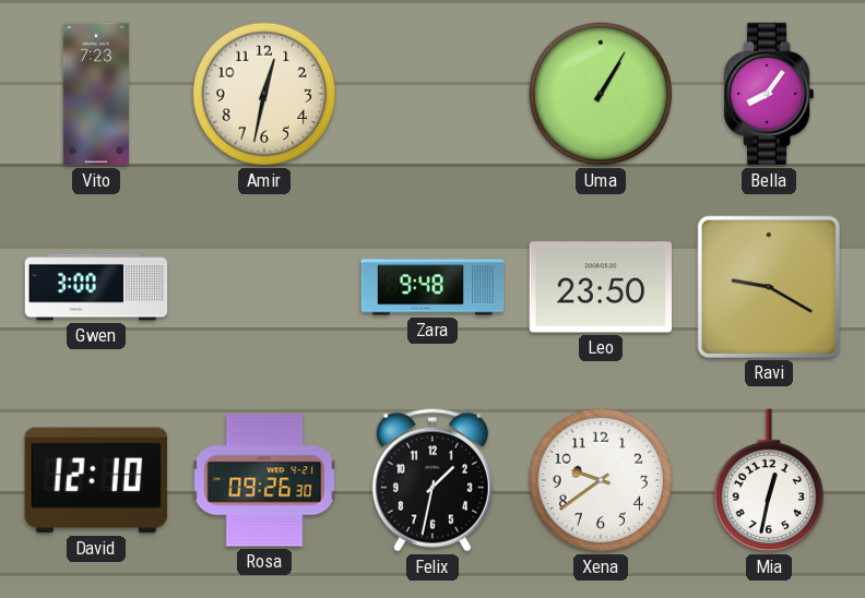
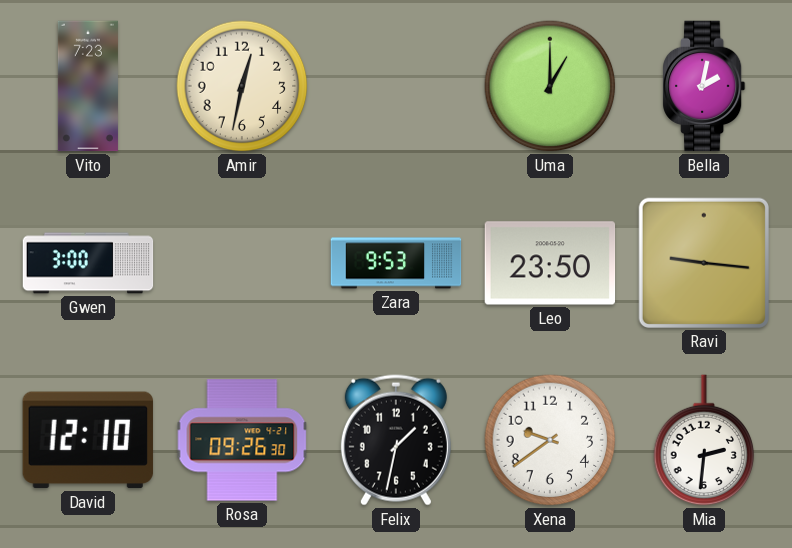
Uma: 1:05 -> 1:00 (550, 86)
Bella: 8:06 -> 2:02 (704, 86)
Zara: 9:48 -> 9:53 (396, 263)
Ravi: 9:20 -> 9:16 (703, 262)
Mia: 12:32 -> 2:31 (704, 440)
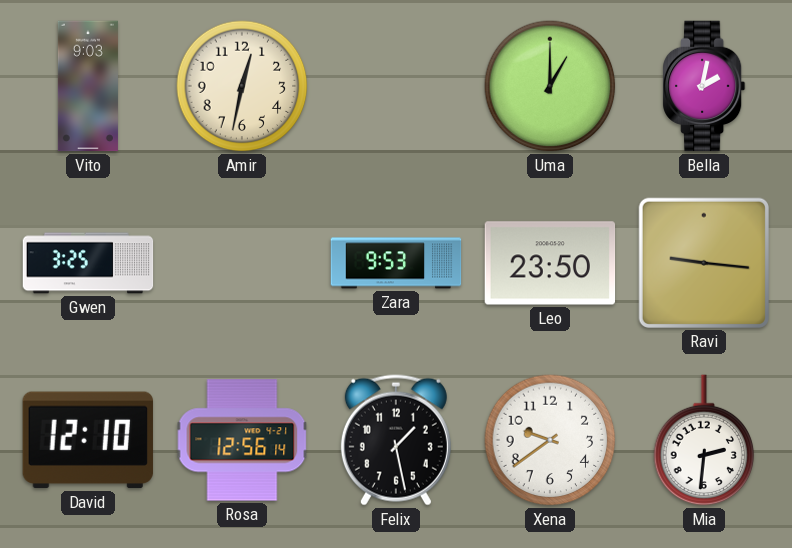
Vito: 7:23 -> 9:03 (88, 86)
Gwen: 3:00 -> 3:25 (88, 263)
Rosa: 09:26 -> 12:56 (242, 440)
Felix: 1:32 -> 1:28 (396, 440)
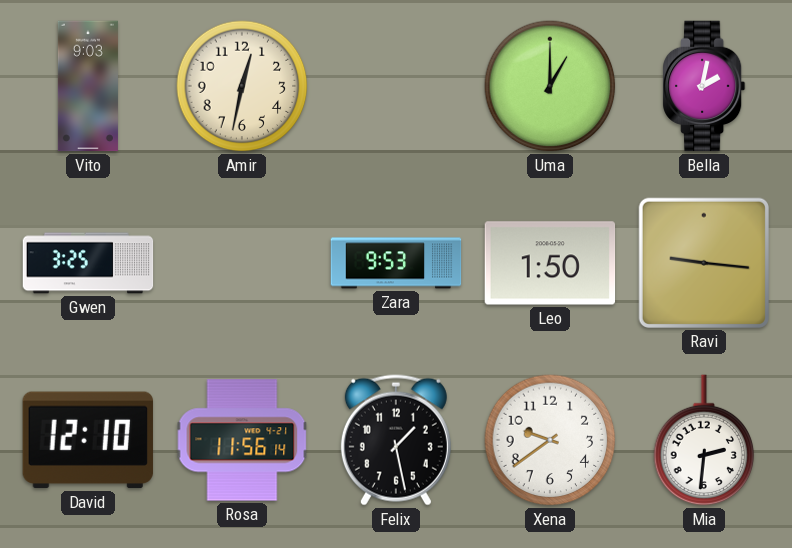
Leo: 23:50 -> 1:50 (550, 263)
Rosa: 12:56 -> 11:56 (242, 440)
